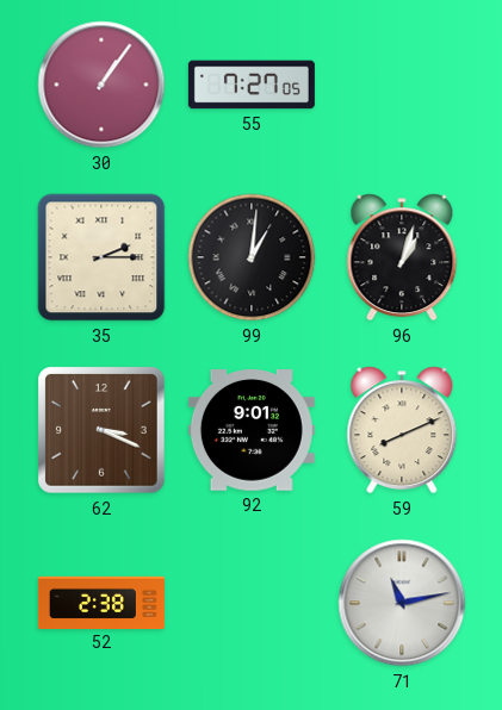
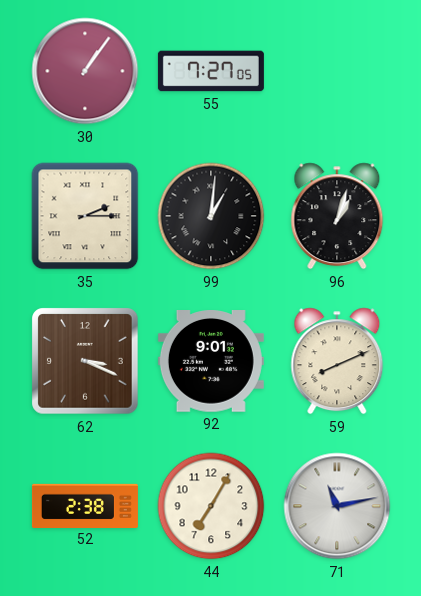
44: none -> 7:05 (211, 506)
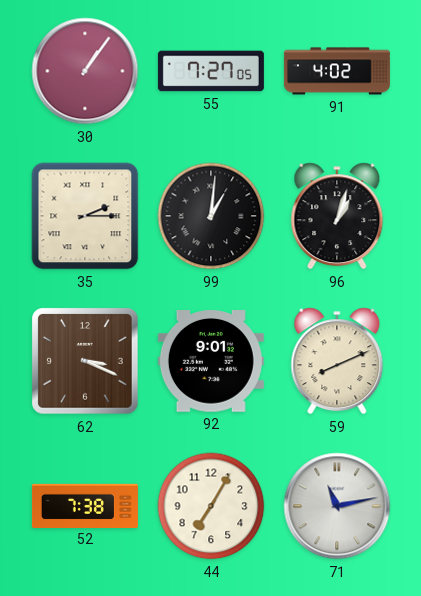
91: none -> 4:02 (337, 71)
52: 2:38 -> 7:38 (85, 505)
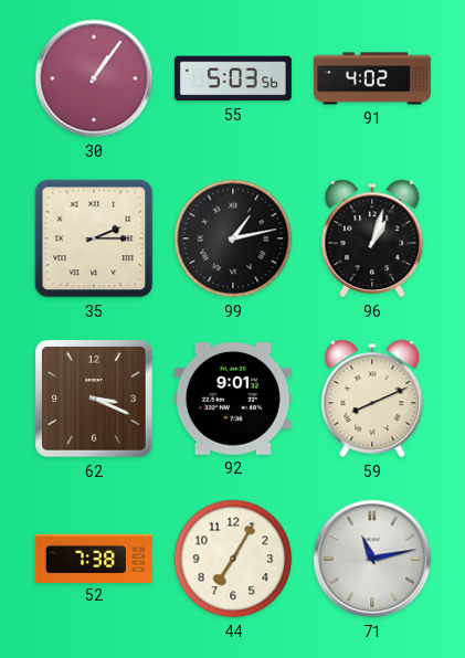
55: 7:27 -> 5:03 (233, 78)
99: 1:01 -> 1:13 (233, 238)
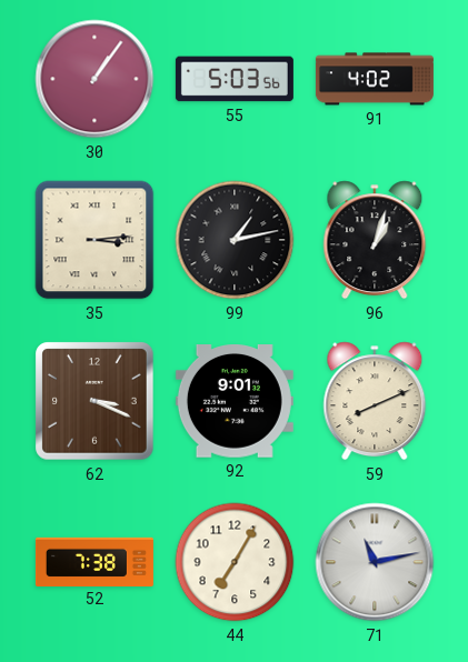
35: 2:15 -> 3:14 (94, 240)
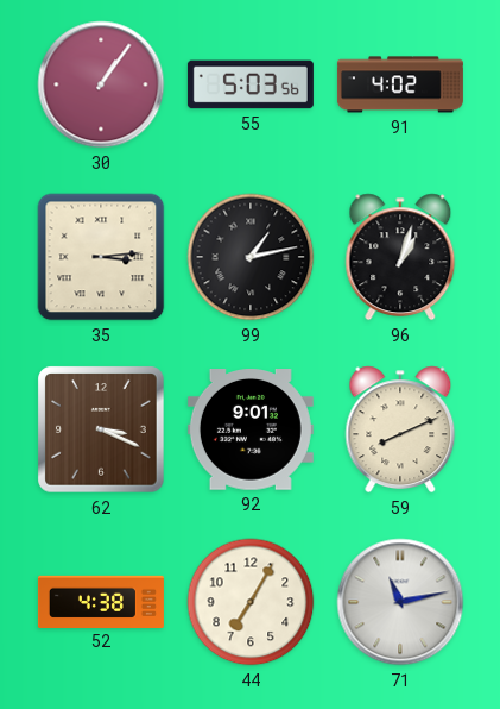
52: 7:38 -> 4:38 (101, 601)
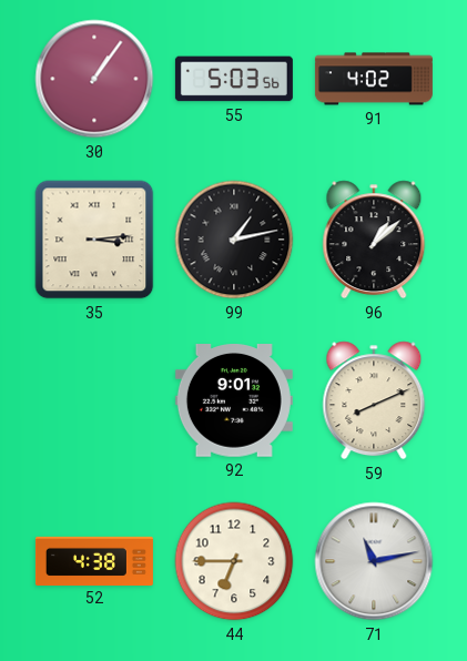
96: 1:03 -> 1:08 (374, 240)
62: 3:19 -> none (101, 429)
44: 7:05 -> 6:45 (234, 561)
